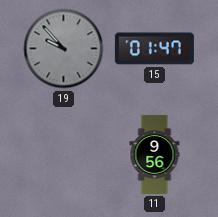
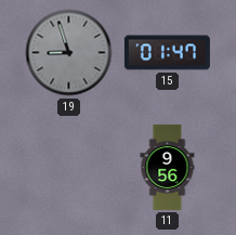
19: 9:53 -> 8:57 (69, 53)
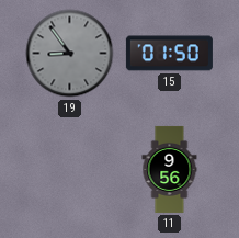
19: 8:57 -> 8:54 (70, 54)
15: 01:47 -> 01:50 (169, 54)
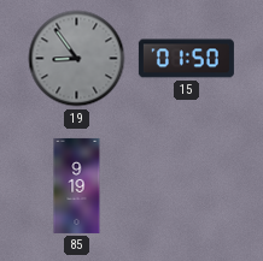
85: none -> 9:19 (77, 185)
11: 9:56 -> none (170, 169)
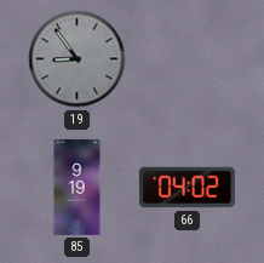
15: 01:50 -> none (186, 59)
66: none -> 04:02 (186, 188)
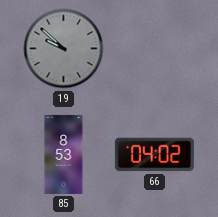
19: 8:54 -> 9:52 (64, 49)
85: 9:19 -> 8:53 (64, 154)
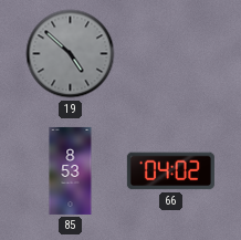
19: 9:52 -> 4:52 (71, 54)
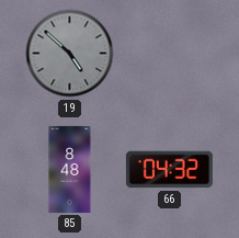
85: 8:53 -> 8:48 (70, 169)
66: 04:02 -> 04:32 (169, 170)
